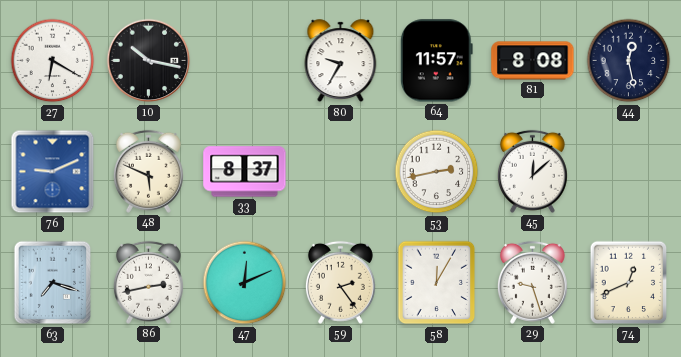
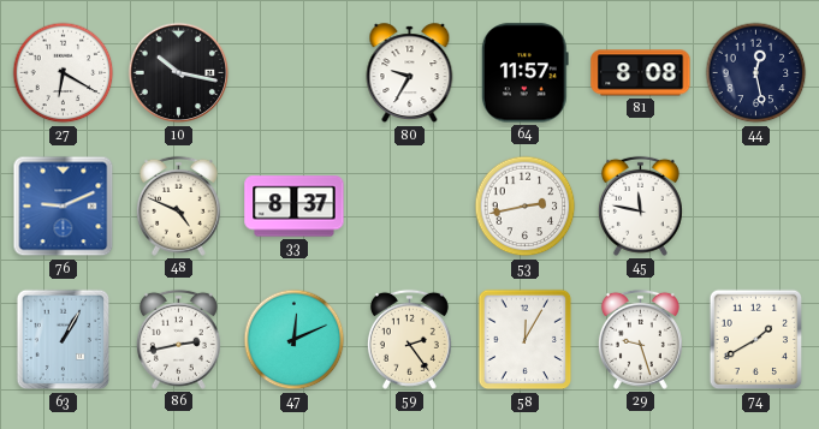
48: 5:49 -> 4:49 (178, 205)
45: 12:08 -> 11:47 (640, 205)
63: 7:18 -> 1:05 (64, 340)
74: 12:41 -> 1:40 (756, 340)
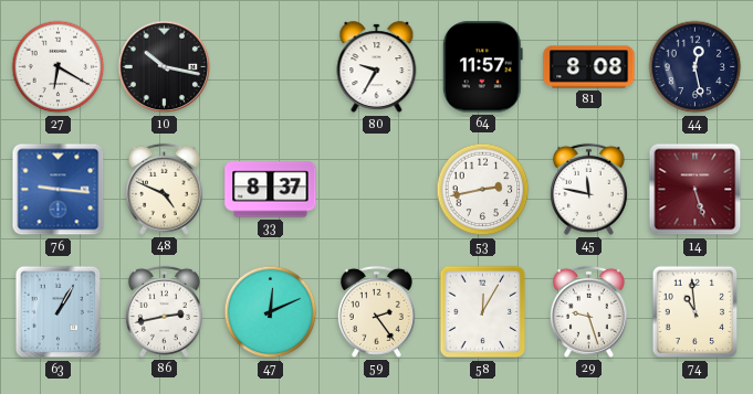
76: 9:11 -> 9:16 (59, 190)
14: none -> 5:27 (696, 190)
74: 1:40 -> 10:59 (696, 312)
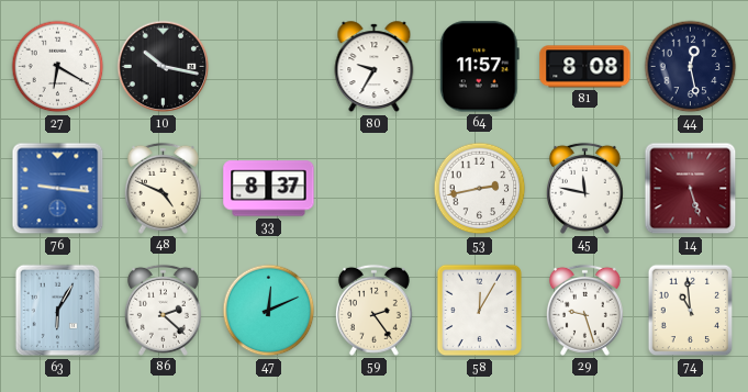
63: 1:05 -> 6:05 (58, 311)
86: 2:43 -> 2:22 (163, 310)
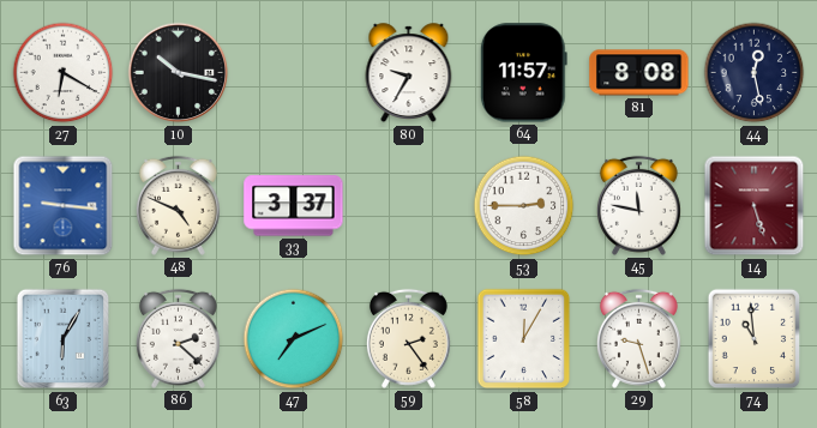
33: 8:37 -> 3:37 (294, 206)
53: 2:43 -> 2:45 (524, 206)
47: 12:11 -> 7:11 (294, 339)
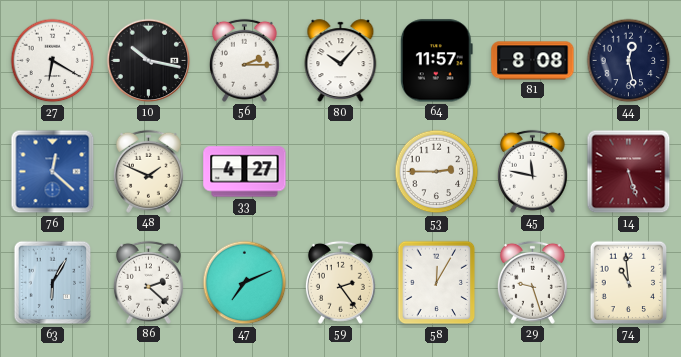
56: none -> 2:15 (244, 60)
80: 9:35 -> 10:07 (341, 61)
76: 9:16 -> 12:22 (53, 172)
48: 4:49 -> 1:49 (148, 171)
33: 3:37 -> 4:27 (245, 172)
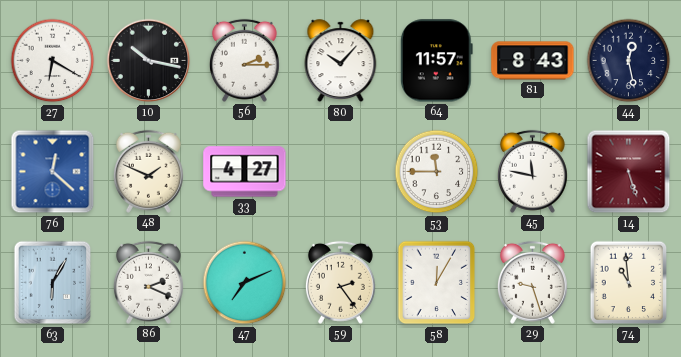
81: 8:08 -> 8:43 (533, 61)
53: 2:45 -> 11:45 (437, 172)
86: 2:22 -> 2:19 (148, 282)
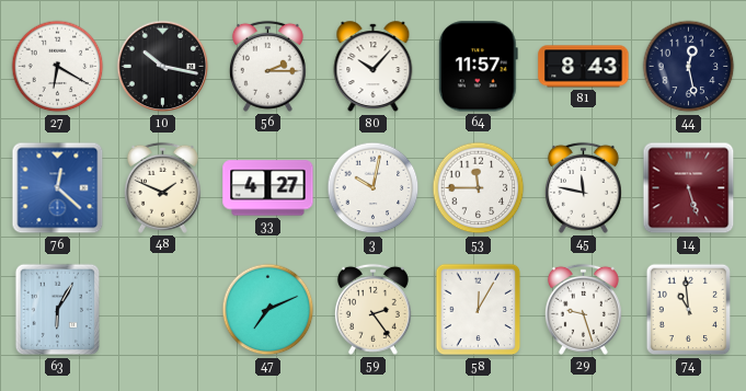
3: none -> 10:02 (374, 188)
86: 2:19 -> none (148, 282)
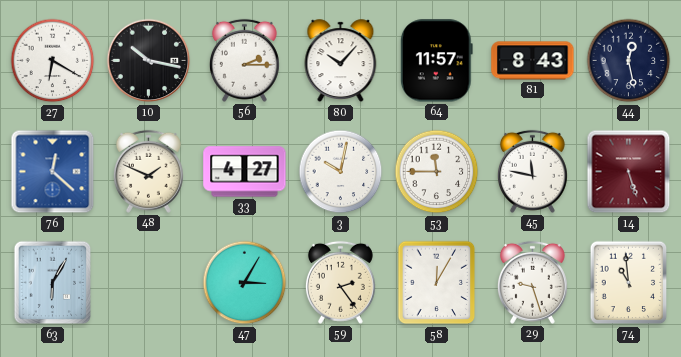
47: 7:11 -> 3:05 (245, 283)
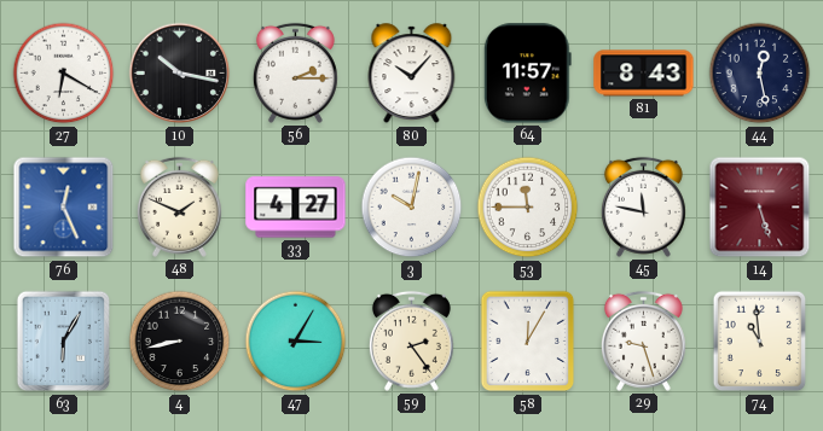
76: 12:22 -> 12:26 (64, 208)
4: none -> 8:43 (180, 342)
